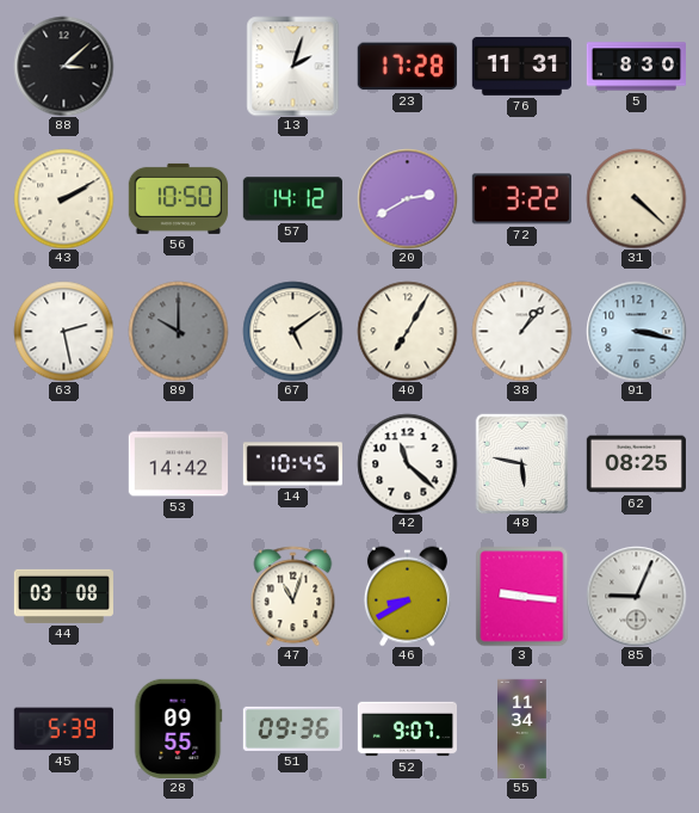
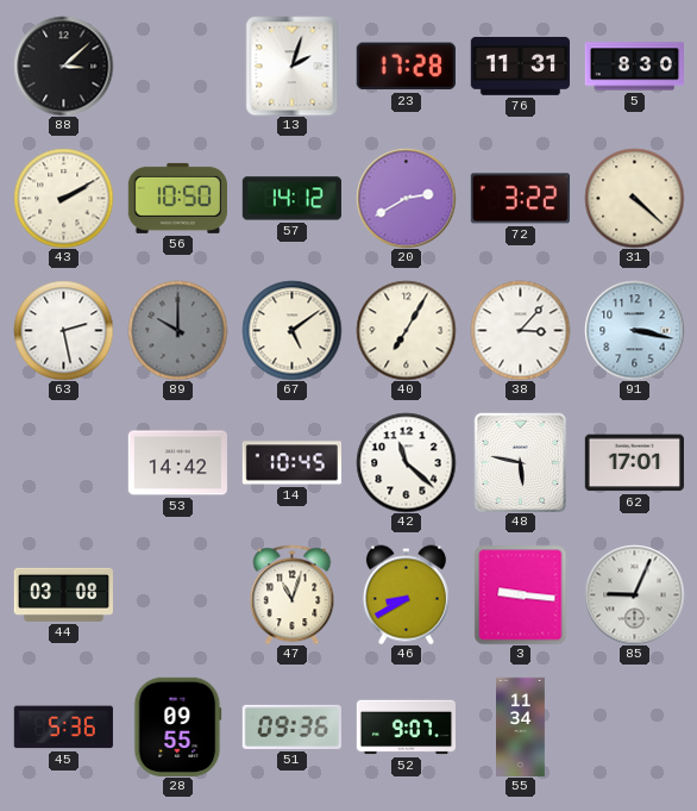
38: 1:07 -> 3:07 (520, 330)
62: 08:25 -> 17:01 (634, 463)
45: 5:39 -> 5:36 (63, 728)
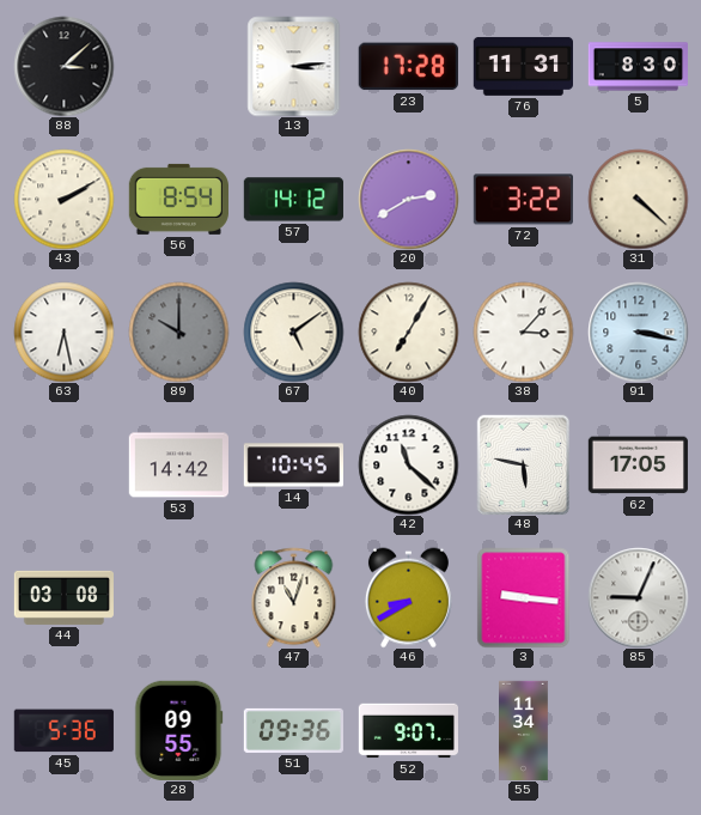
13: 2:03 -> 3:14 (294, 66)
56: 10:50 -> 8:54 (178, 199)
63: 2:28 -> 6:28 (63, 332)
62: 17:01 -> 17:05 (638, 466)
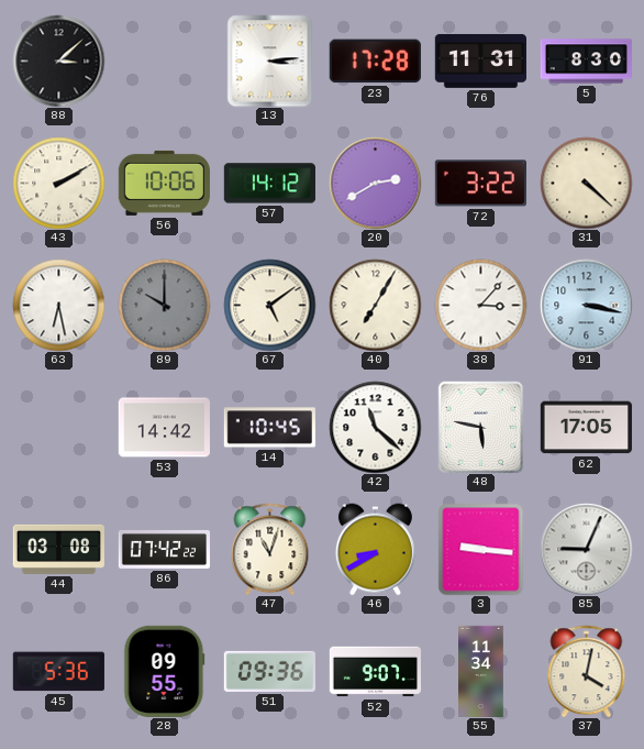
56: 8:54 -> 10:06 (164, 183)
86: none -> 07:42 (164, 549)
37: none -> 4:02 (587, 671)
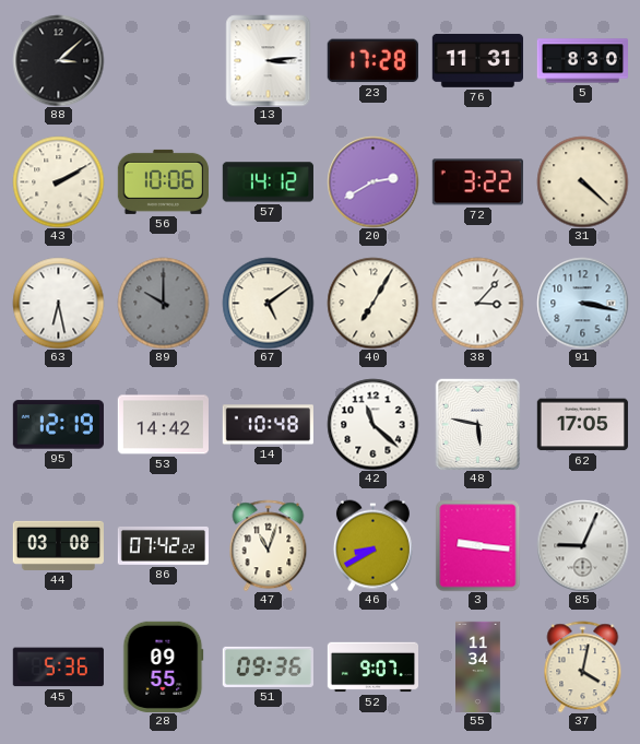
95: none -> 12:19 (58, 425)
14: 10:45 -> 10:48 (268, 425)
